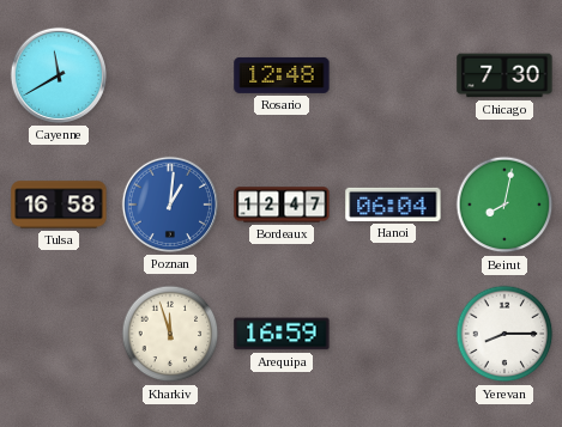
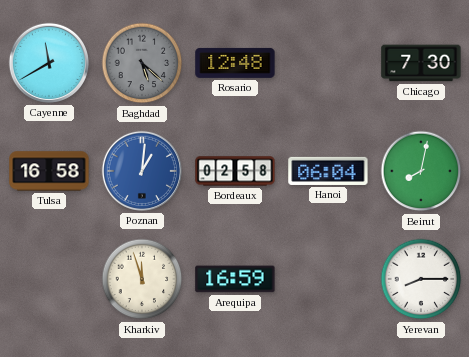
Baghdad: none -> 5:22 (142, 63)
Bordeaux: 12:47 -> 02:58 (235, 171)
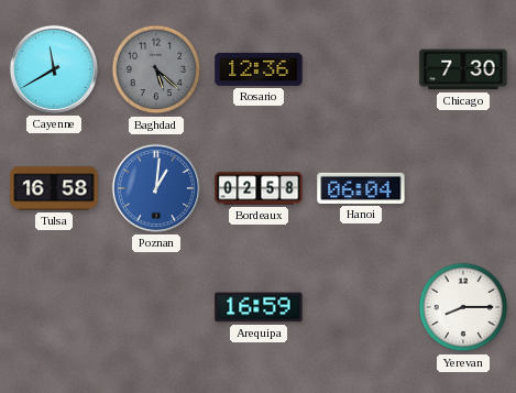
Rosario: 12:48 -> 12:36 (259, 69)
Beirut: 8:02 -> none (421, 171)
Kharkiv: 11:57 -> none (142, 279)
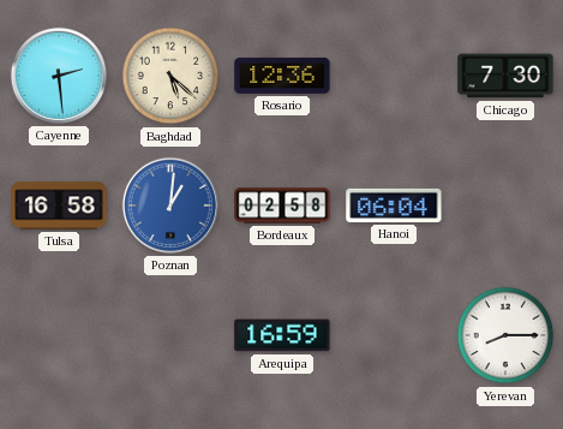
Cayenne: 11:40 -> 2:29 (59, 76)
Baghdad dial: grey -> cream (170, 76)
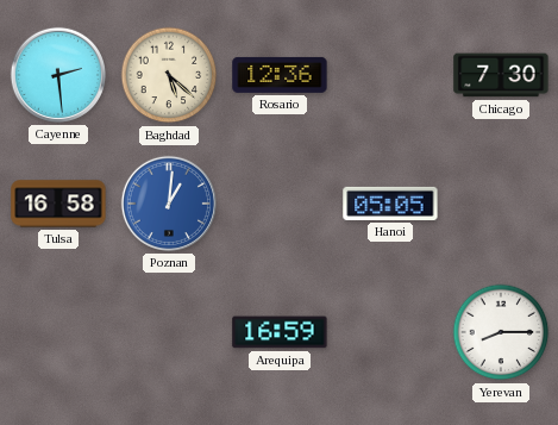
Bordeaux: 02:58 -> none (282, 205)
Hanoi: 06:04 -> 05:05 (390, 204)
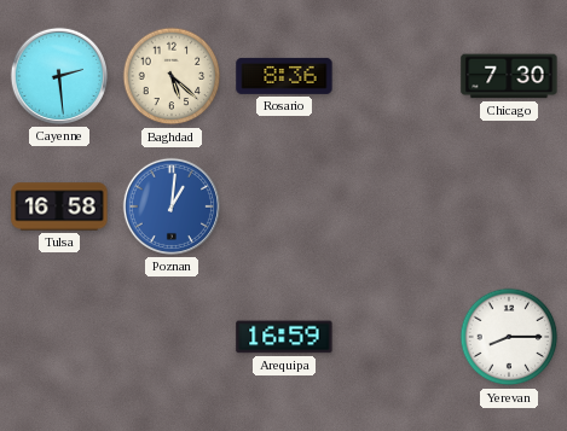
Rosario: 12:36 -> 8:36 (284, 76)
Hanoi: 05:05 -> none (390, 204)
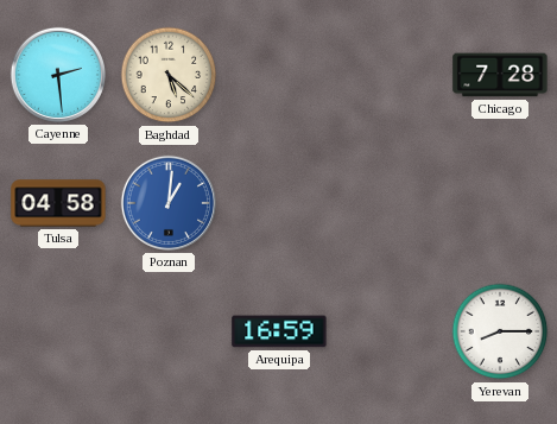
Rosario: 8:36 -> none (284, 76)
Chicago: 7:30 -> 7:28 (500, 75)
Tulsa: 16:58 -> 04:58 (58, 203)
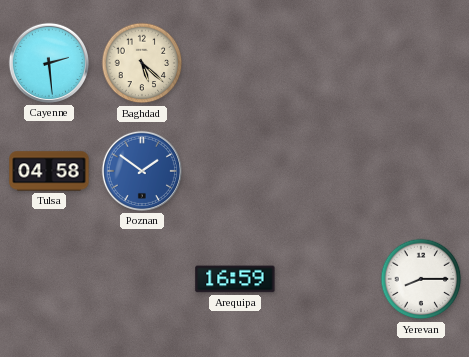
Chicago: 7:28 -> none (500, 75)
Poznan: 1:01 -> 1:51 (142, 171)
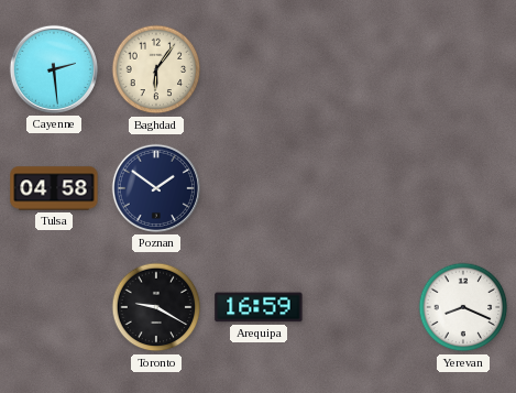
Baghdad: 5:22 -> 6:06 (156, 69)
Poznan dial: blue -> navy (156, 188)
Toronto: none -> 9:20 (156, 307)
Yerevan: 8:15 -> 8:19 (463, 307)
